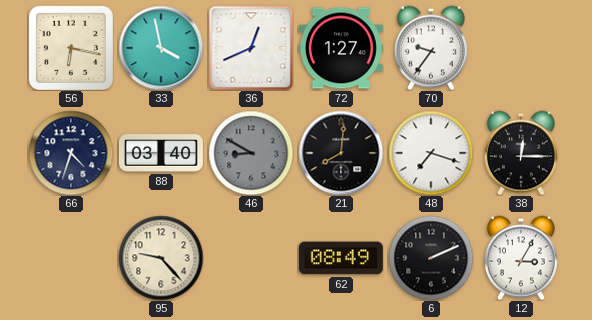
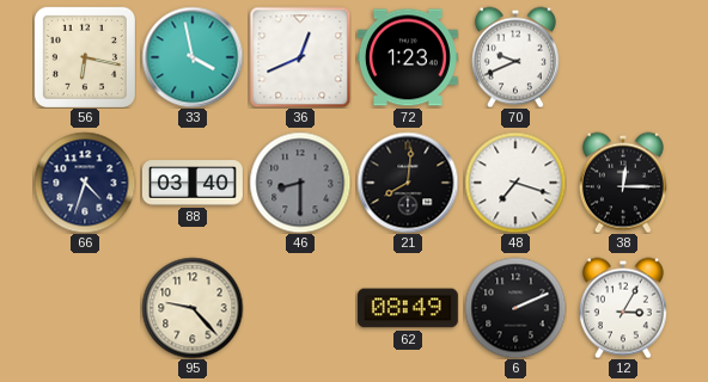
72: 1:27 -> 1:23 (408, 57)
70: 9:36 -> 9:41 (515, 57)
46: 8:50 -> 8:30 (300, 183)
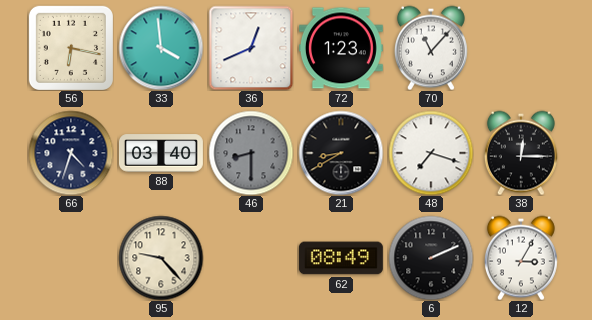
33: 3:58 -> 3:59 (161, 48)
70: 9:41 -> 11:07 (431, 48)
21: 8:01 -> 8:40 (341, 153)
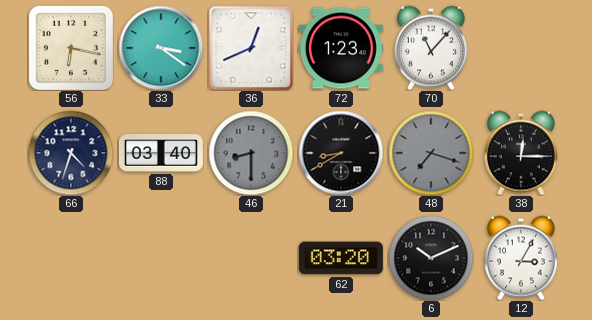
33: 3:59 -> 3:21 (161, 48)
48 dial: white -> grey (431, 153)
95: 9:23 -> none (161, 258)
62: 08:49 -> 03:20 (341, 258)
6: 2:11 -> 10:11 (431, 258)
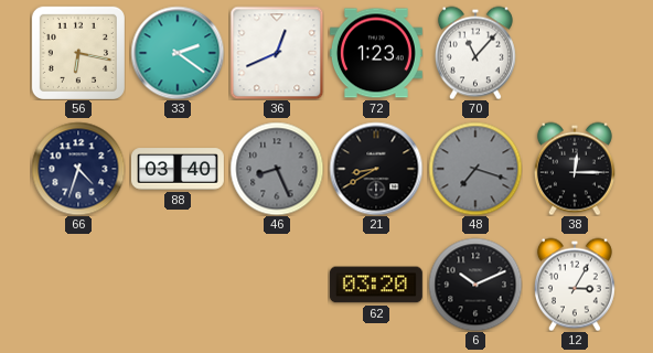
33: 3:21 -> 2:21 (178, 53)
46: 8:30 -> 8:26 (277, 169)
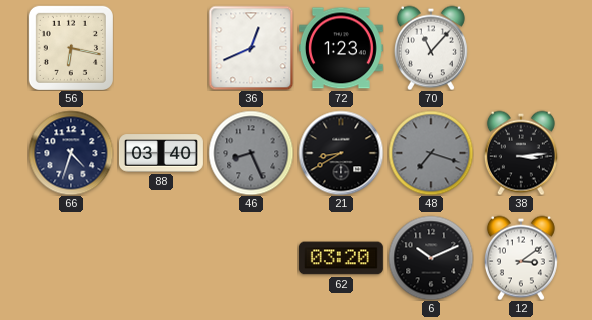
33: 2:21 -> none (178, 53)
38: 12:15 -> 3:14 (521, 153)
12: 3:05 -> 3:09 (521, 258)
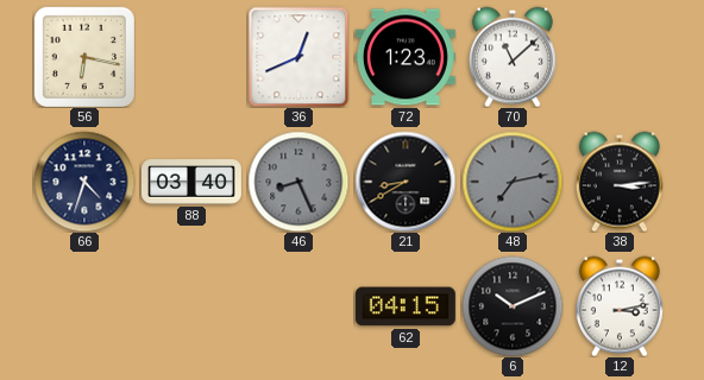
70: 11:07 -> 11:08 (513, 57)
48: 7:18 -> 7:13 (513, 182)
62: 03:20 -> 04:15 (406, 306)
12: 3:09 -> 3:13 (620, 306)
